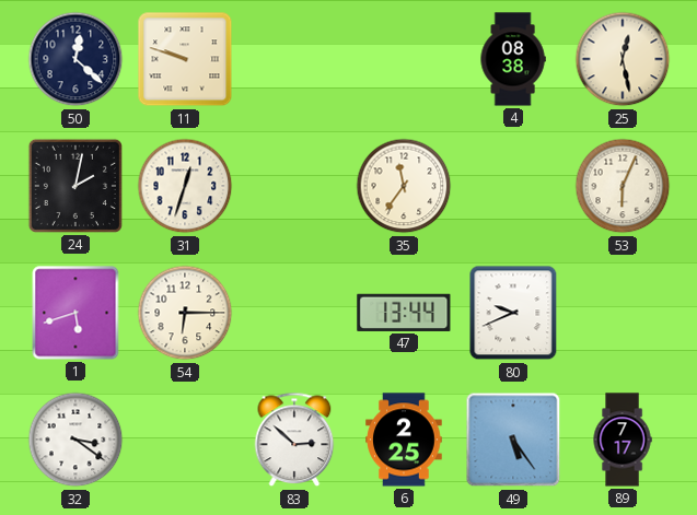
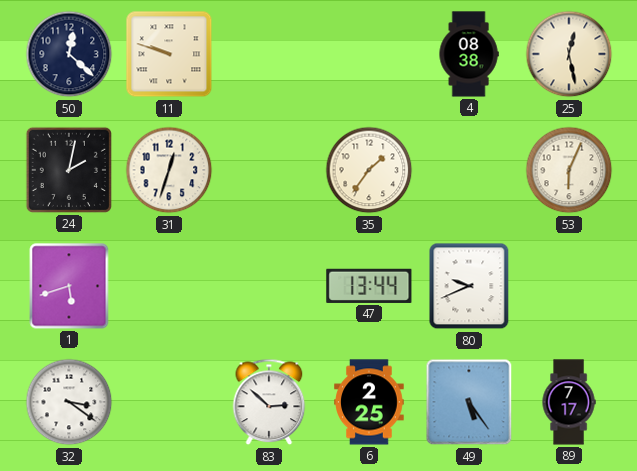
35: 11:36 -> 1:36 (369, 170)
54: 6:15 -> none (185, 313)
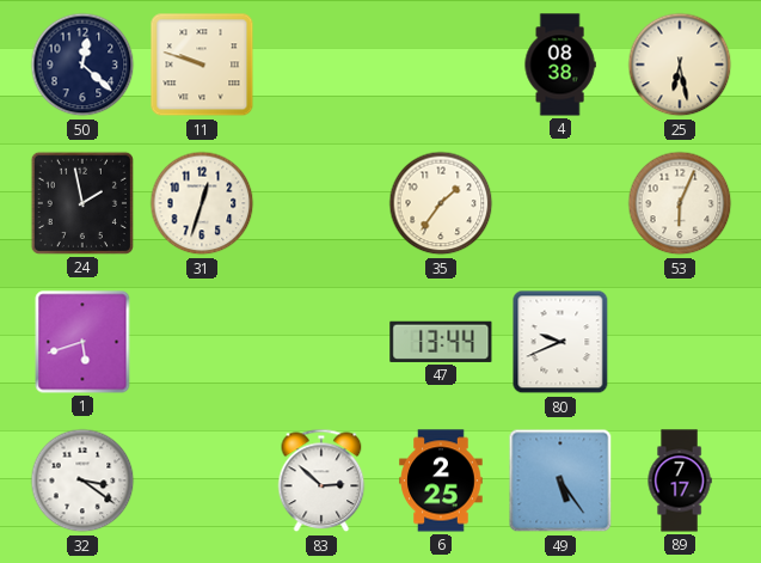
25: 12:28 -> 6:28 (680, 65)
24: 2:02 -> 1:58 (82, 203)
